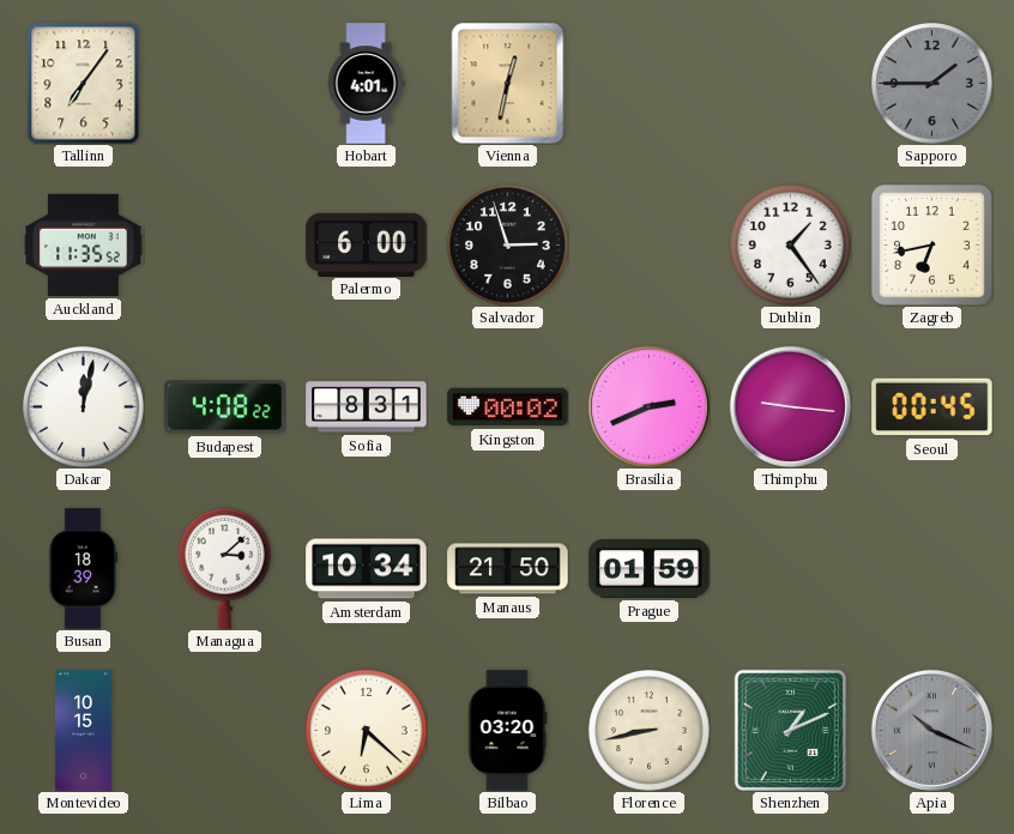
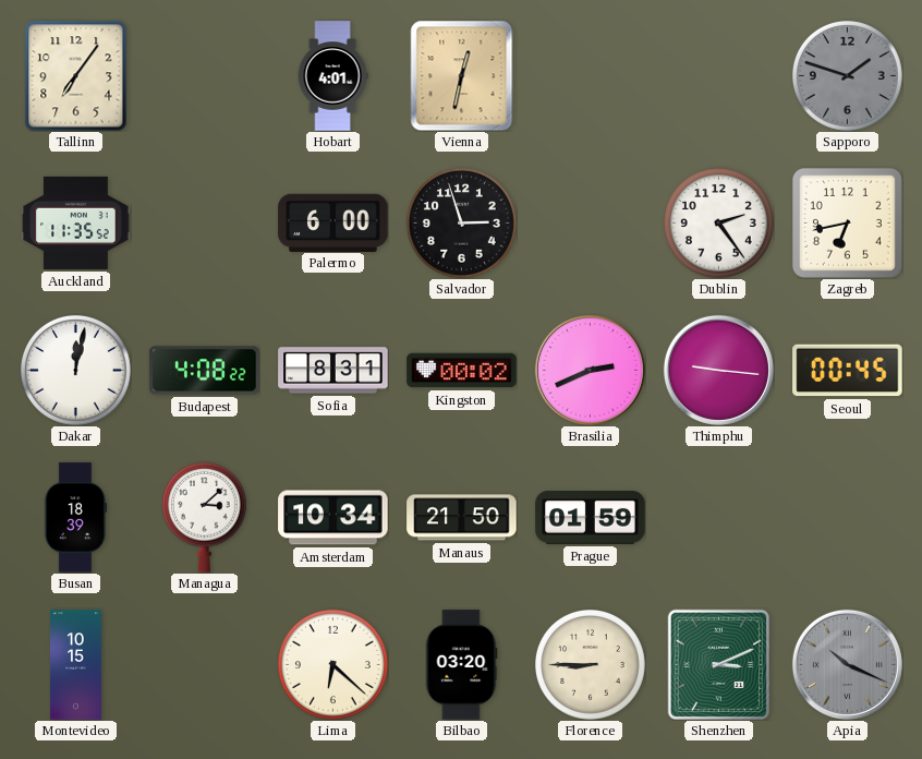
Sapporo: 1:45 -> 1:48 (847, 75)
Dublin: 1:24 -> 2:24 (718, 222)
Florence: 8:43 -> 8:45 (590, 664)
Shenzhen: 1:11 -> 3:11 (719, 664)
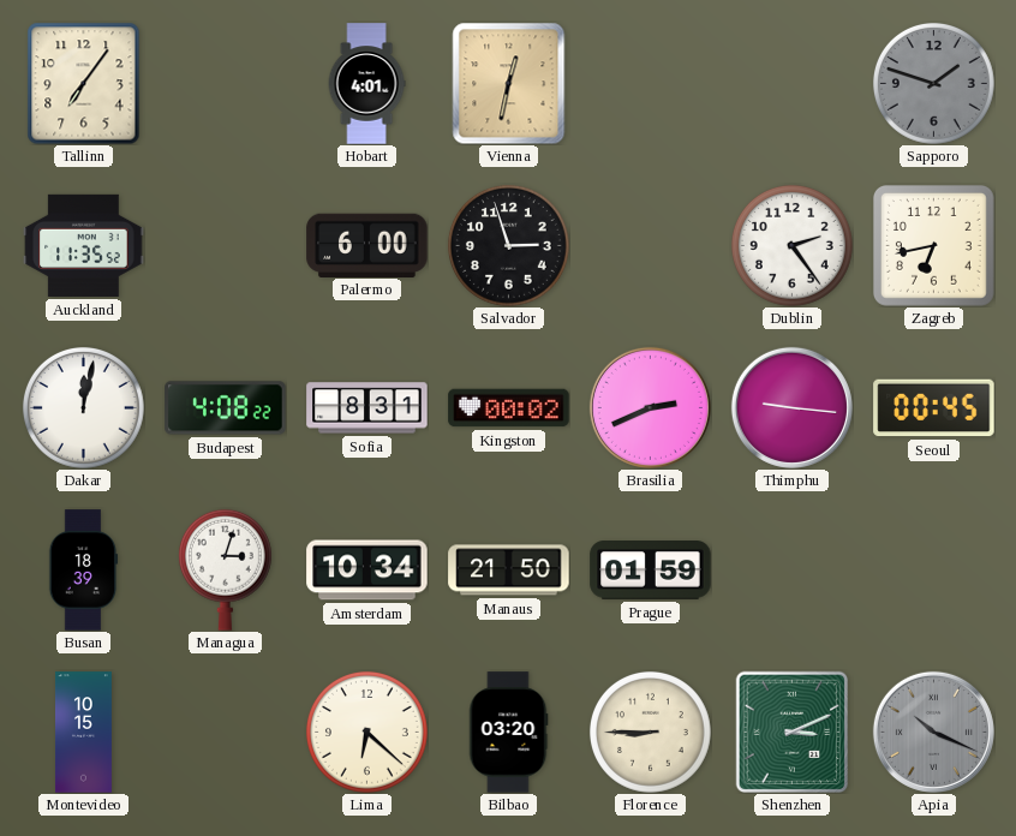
Managua: 3:08 -> 3:03 (225, 569)
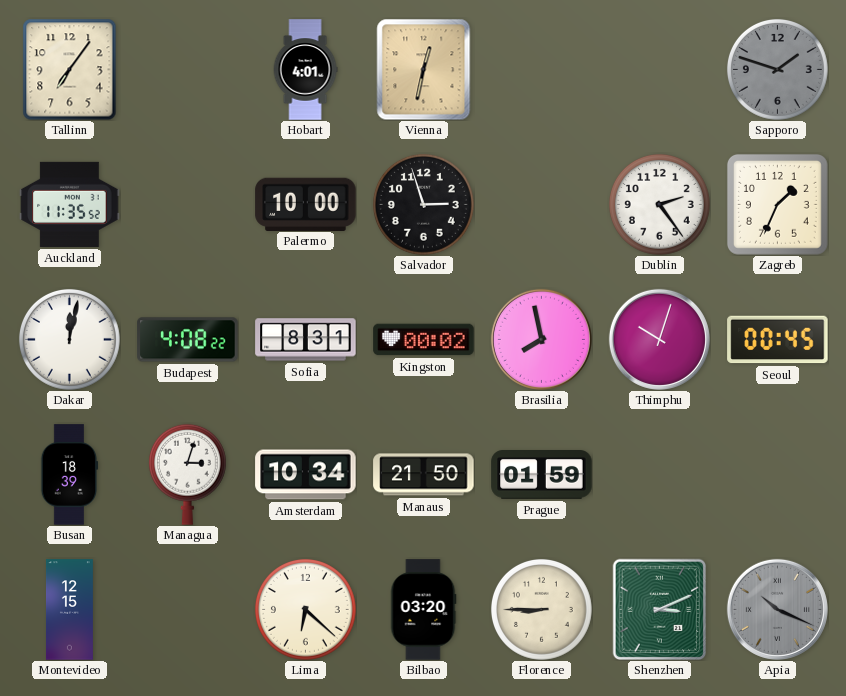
Palermo: 6:00 -> 10:00 (306, 204)
Zagreb: 6:43 -> 1:34 (777, 204)
Brasilia: 2:41 -> 7:58 (541, 339)
Thimphu: 9:16 -> 10:03 (659, 339)
Montevideo: 10:15 -> 12:15 (69, 610)
